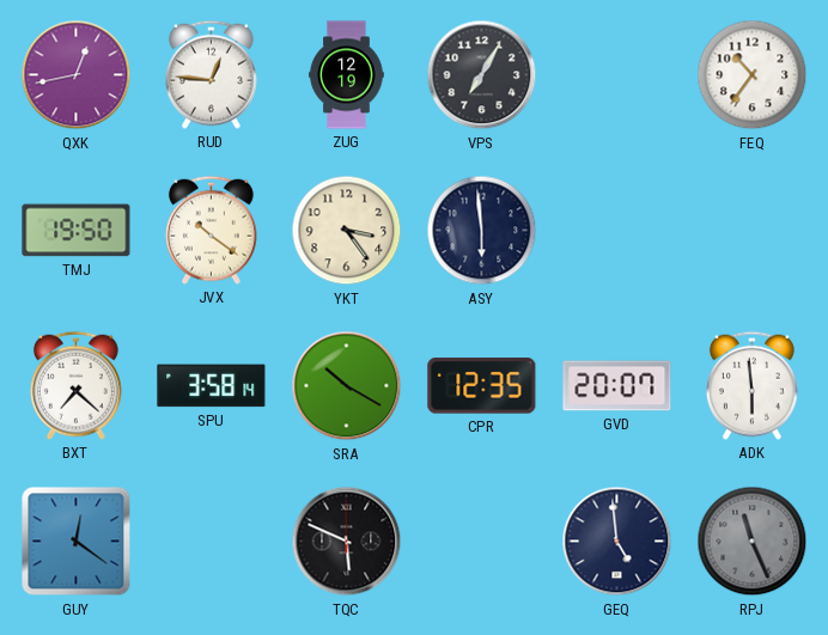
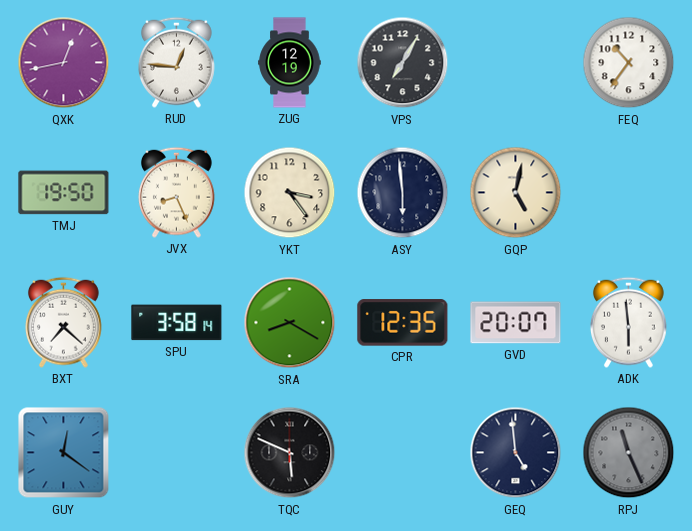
JVX: 10:21 -> 8:26 (176, 192)
GQP: none -> 5:02 (516, 193)
SRA: 10:20 -> 8:20 (290, 323)
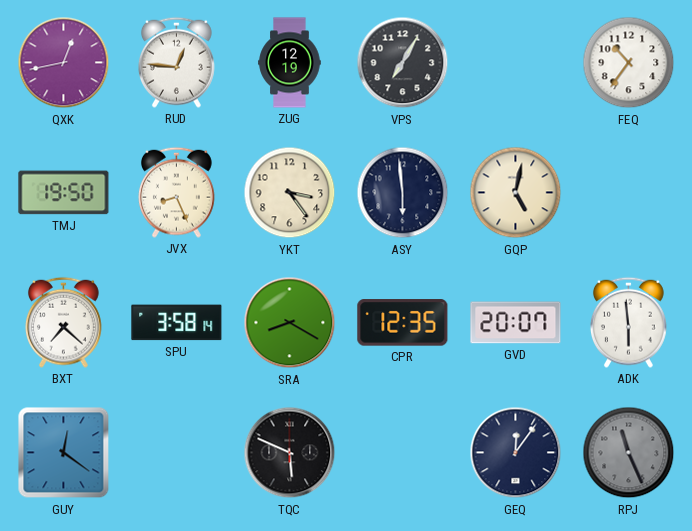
GEQ: 4:59 -> 12:06 (516, 453)
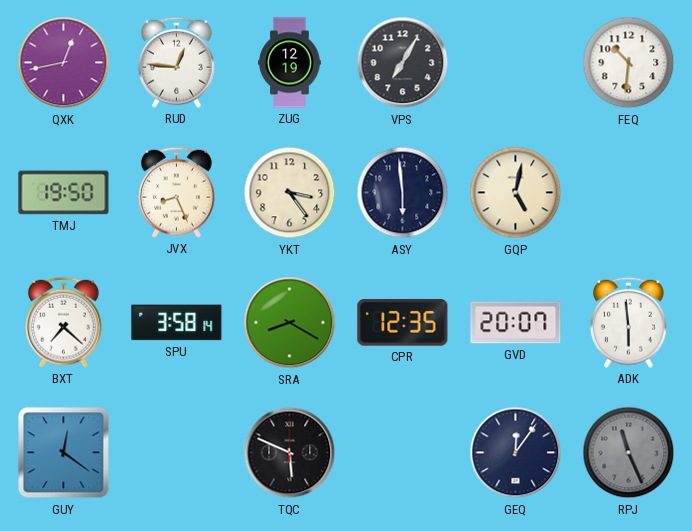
FEQ: 10:36 -> 10:31 (629, 63)
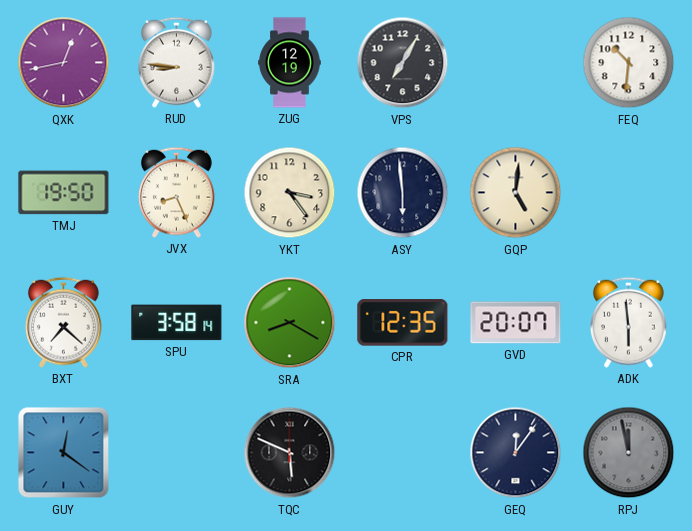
RUD: 12:46 -> 8:46 (176, 62)
GQP: 5:02 -> 5:01 (516, 193)
RPJ: 11:26 -> 11:58 (629, 453)
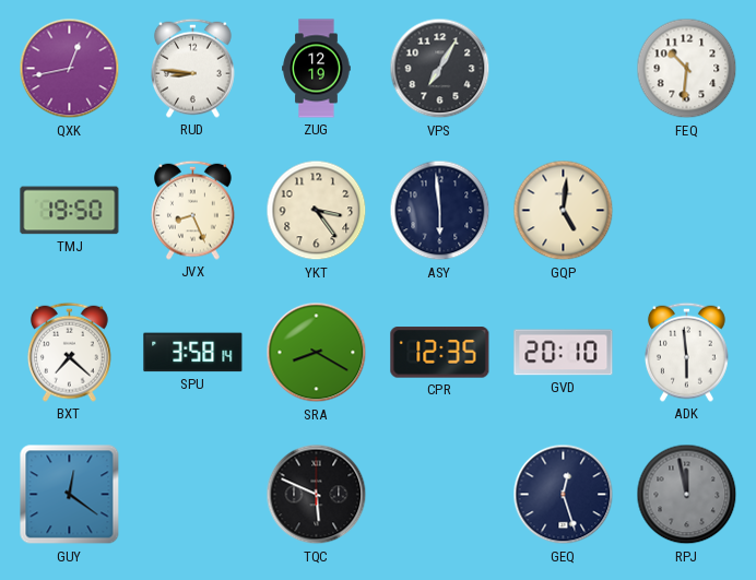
GVD: 20:07 -> 20:10 (564, 353)
GEQ: 12:06 -> 12:27 (564, 495)
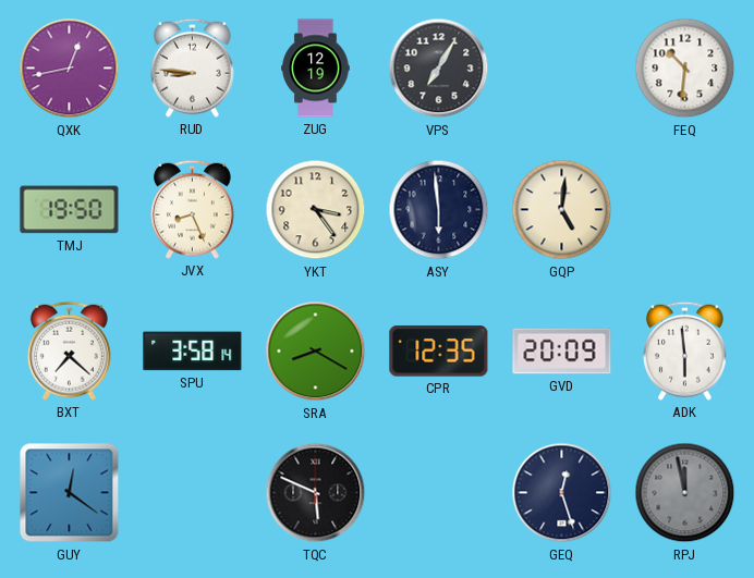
GVD: 20:10 -> 20:09 (562, 352)
